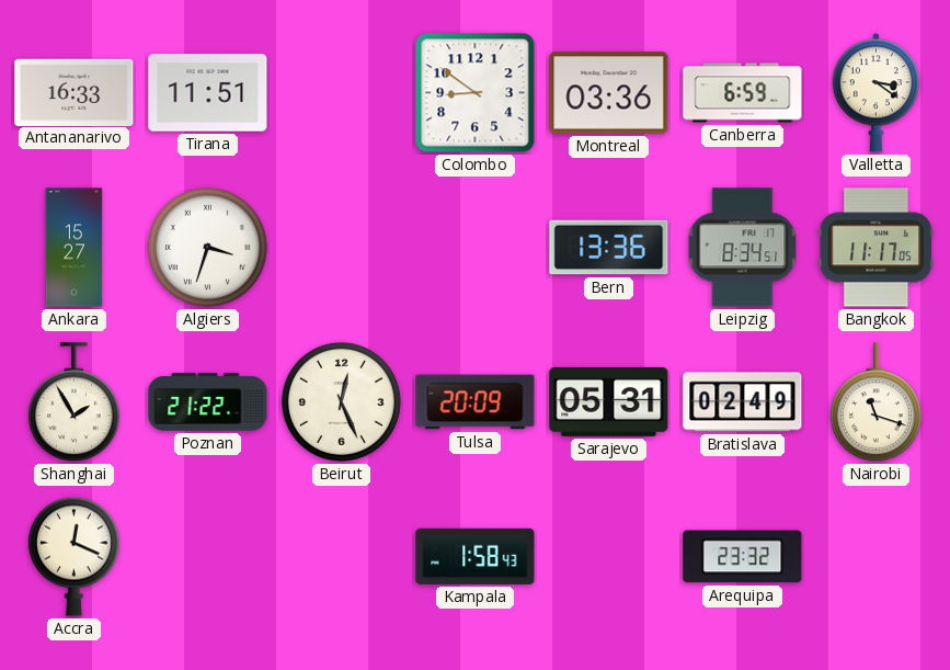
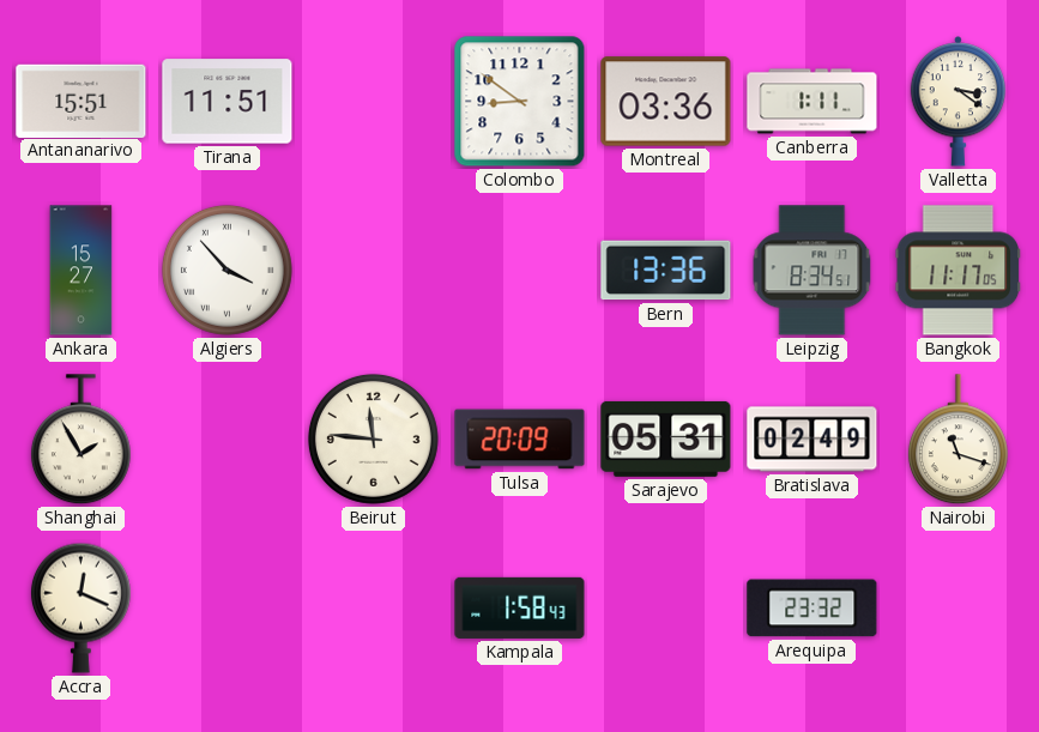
Antananarivo: 16:33 -> 15:51 (81, 101)
Canberra: 6:59 -> 1:11 (813, 102)
Algiers: 3:33 -> 3:53 (226, 270)
Poznan: 21:22 -> none (208, 402)
Beirut: 12:26 -> 11:46 (373, 438)
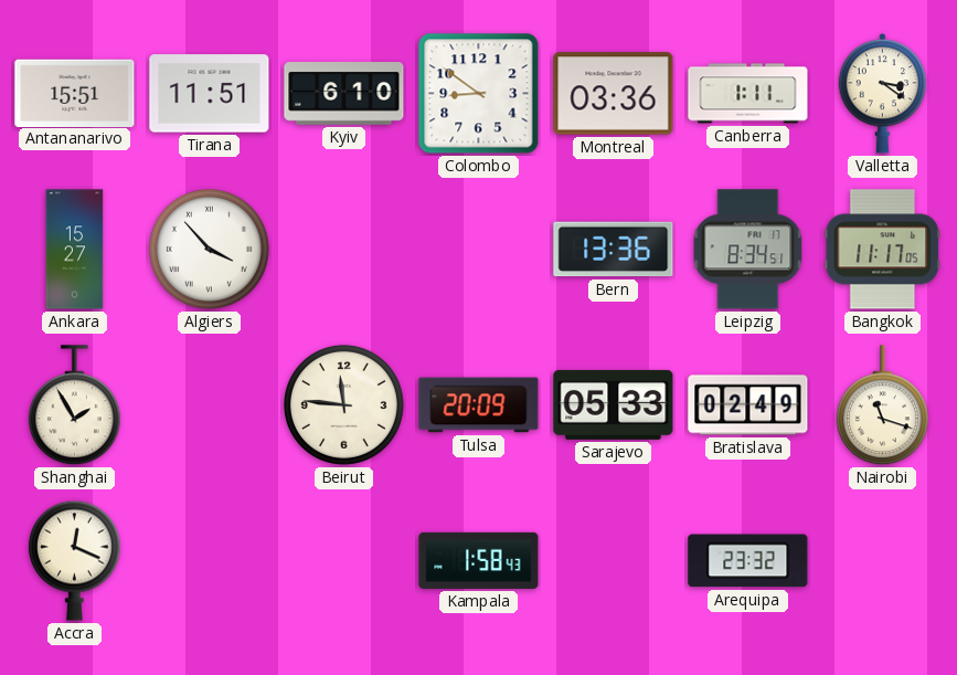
Kyiv: none -> 6:10 (344, 94)
Sarajevo: 05:31 -> 05:33 (614, 404)
